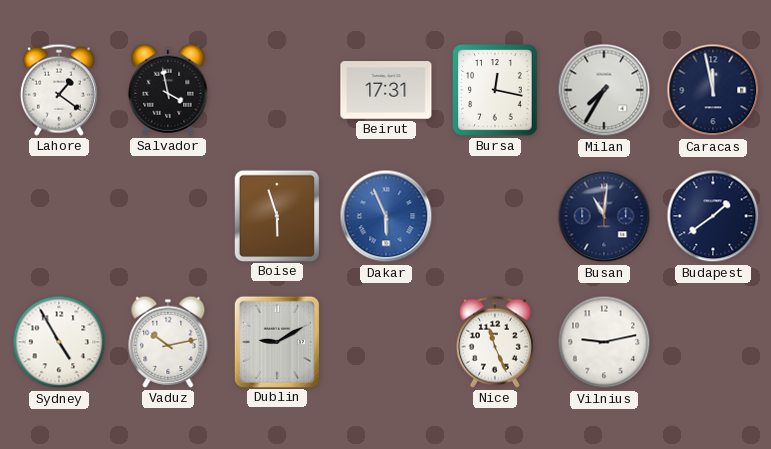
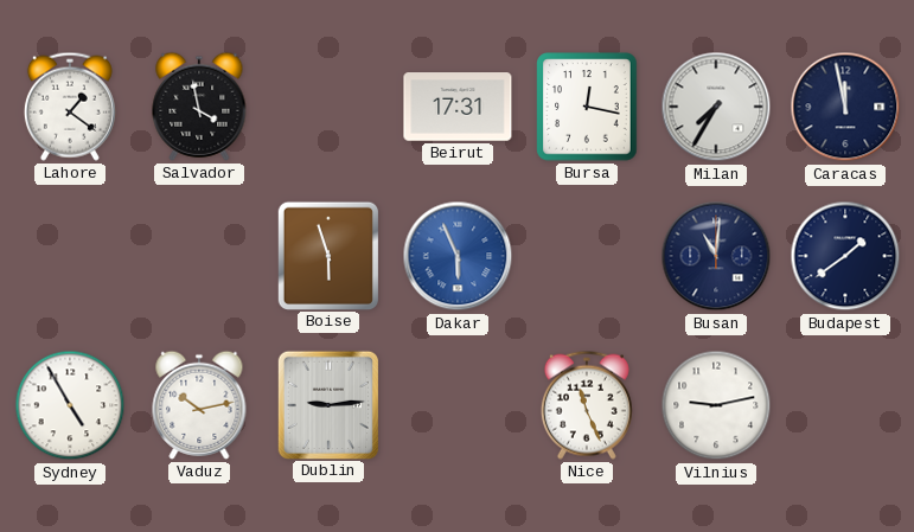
Dublin: 9:10 -> 9:14 (327, 404)
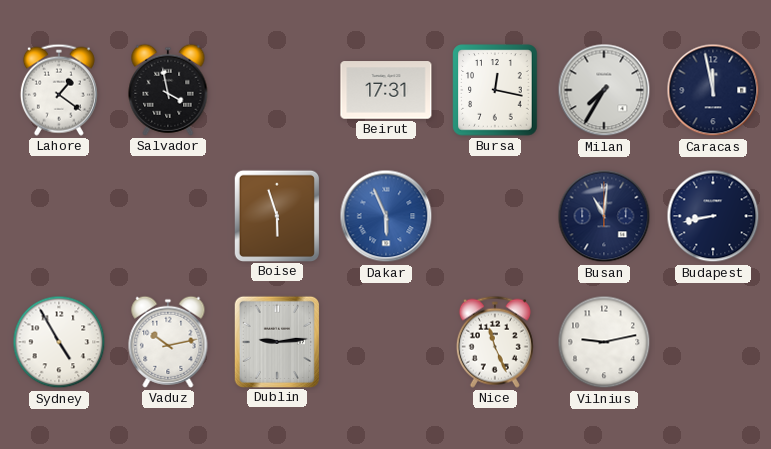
Budapest: 1:39 -> 8:43 (713, 216)
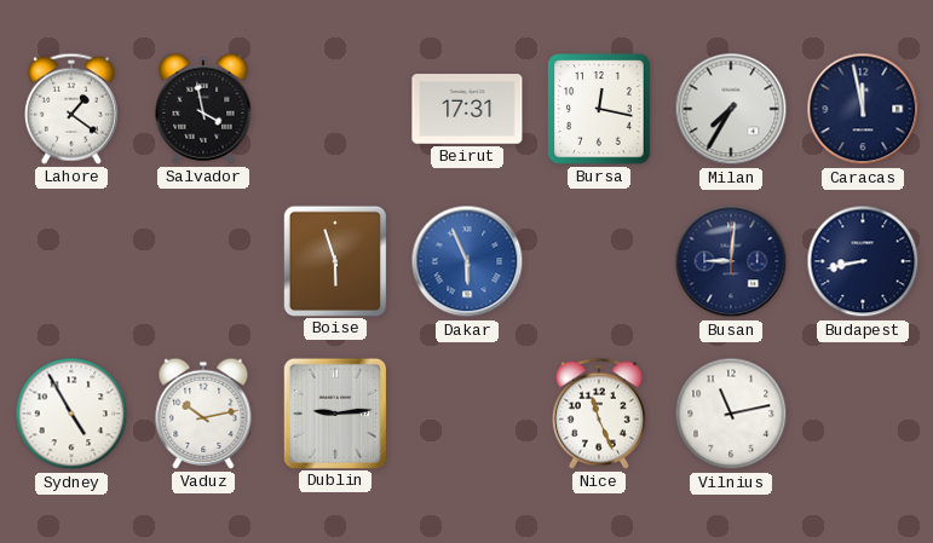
Busan: 11:01 -> 9:01 (731, 261)
Vilnius: 9:13 -> 11:13 (731, 414)
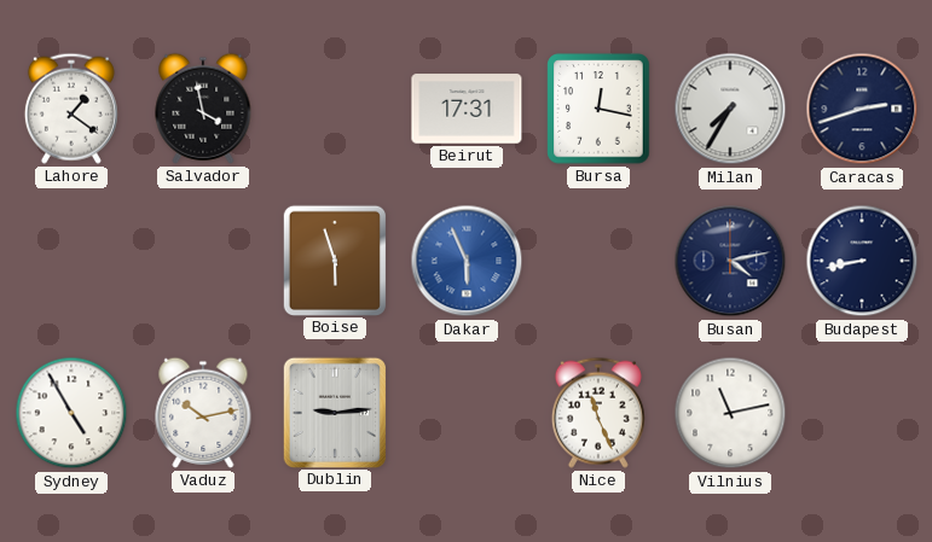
Caracas: 11:58 -> 2:42 (862, 109)
Busan: 9:01 -> 4:13 (730, 261)
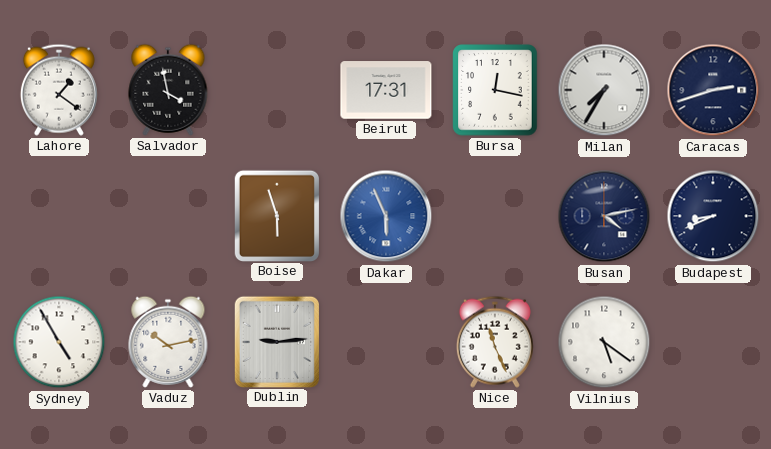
Budapest: 8:43 -> 8:41 (713, 216)
Vilnius: 11:13 -> 5:21 (604, 342)
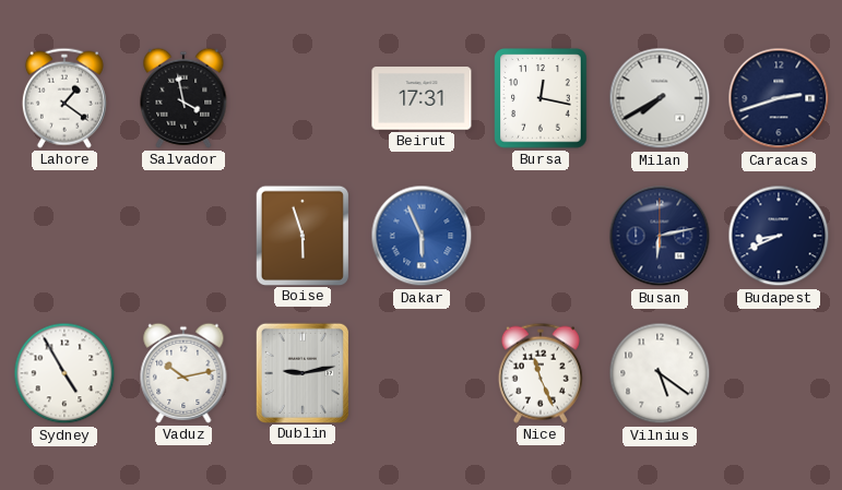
Milan: 7:35 -> 7:40 (660, 98)
Busan: 4:13 -> 6:13 (660, 236)
Dublin: 9:14 -> 9:13 (301, 372)
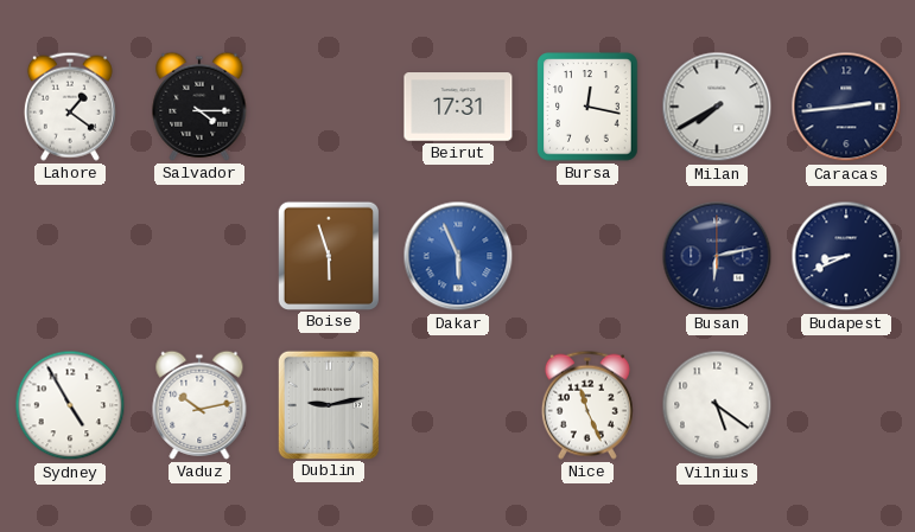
Salvador: 3:58 -> 4:15 (199, 107)
Caracas: 2:42 -> 2:44 (846, 107)
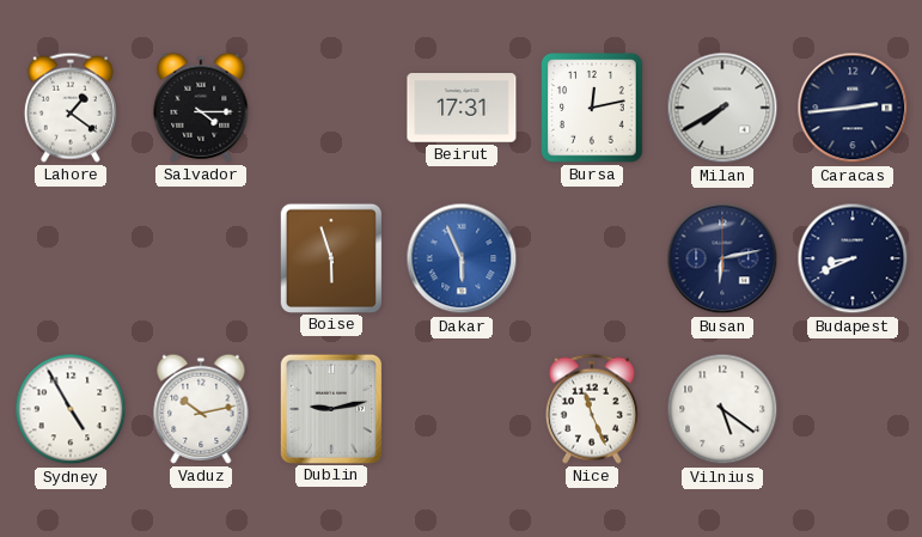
Bursa: 12:17 -> 12:13 (592, 108)
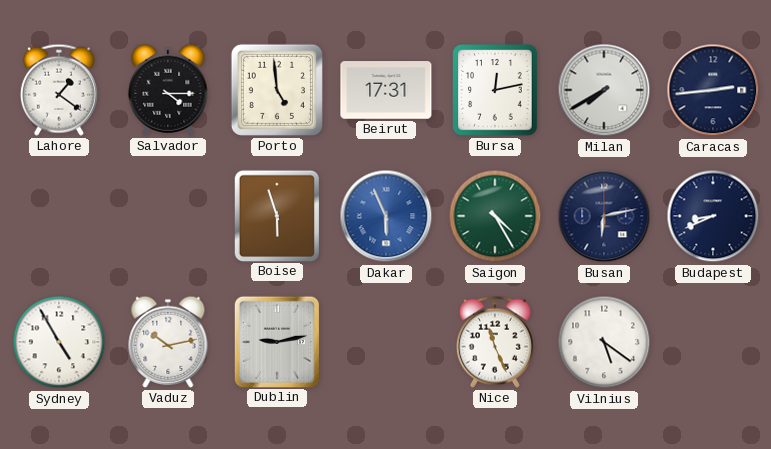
Porto: none -> 4:59 (277, 90)
Saigon: none -> 4:25 (495, 216)
